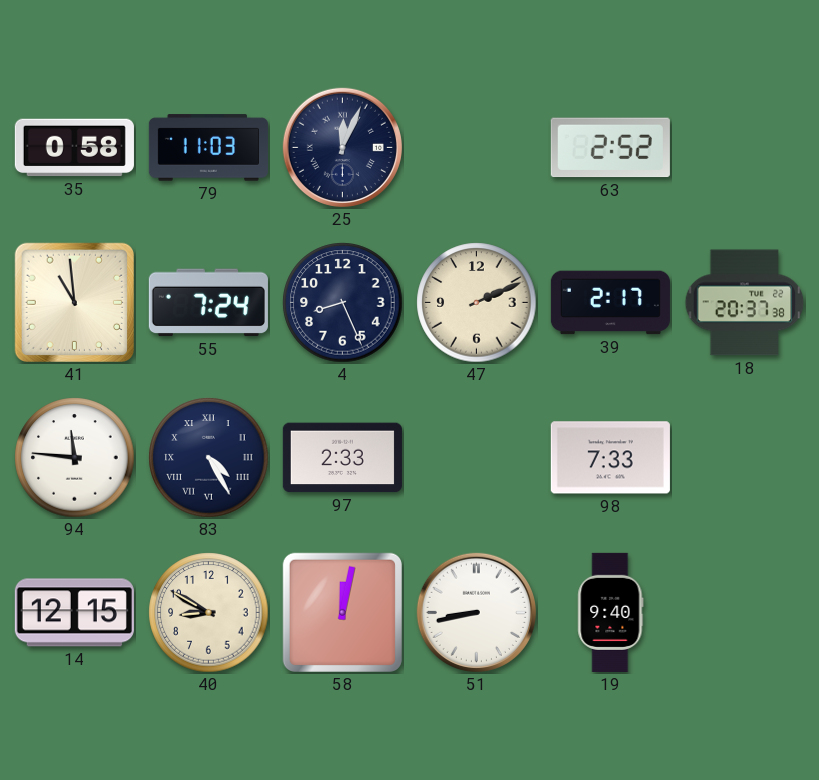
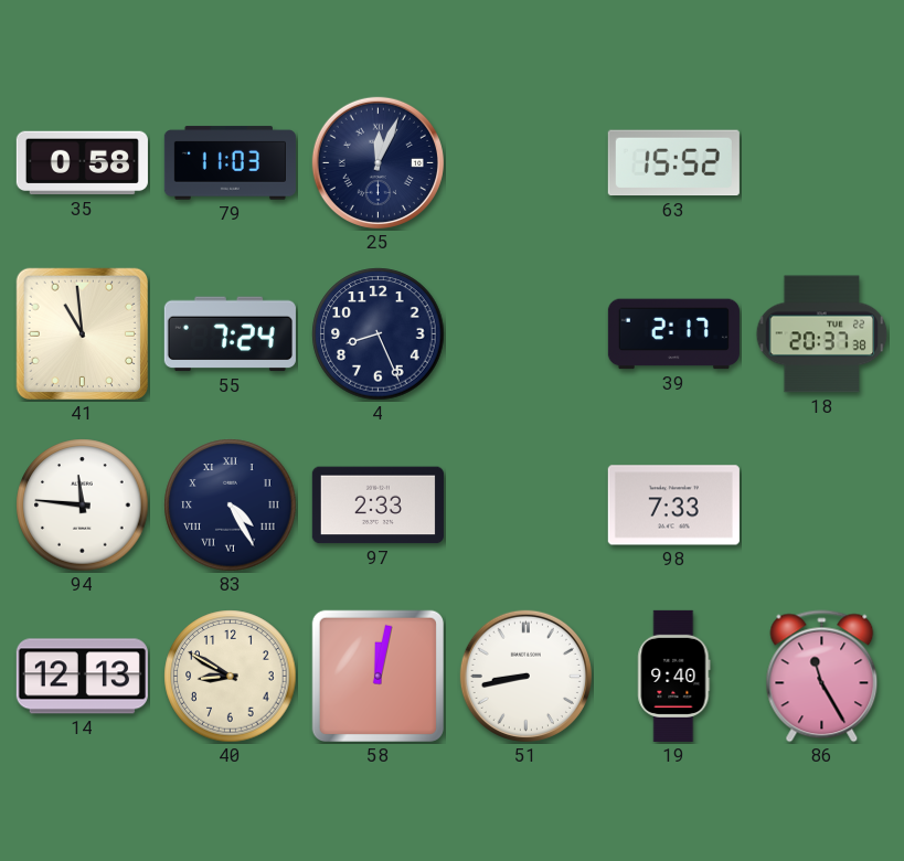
63: 2:52 -> 15:52 (673, 163)
47: 2:11 -> none (477, 303)
14: 12:15 -> 12:13 (82, 677)
86: none -> 11:25 (822, 677)
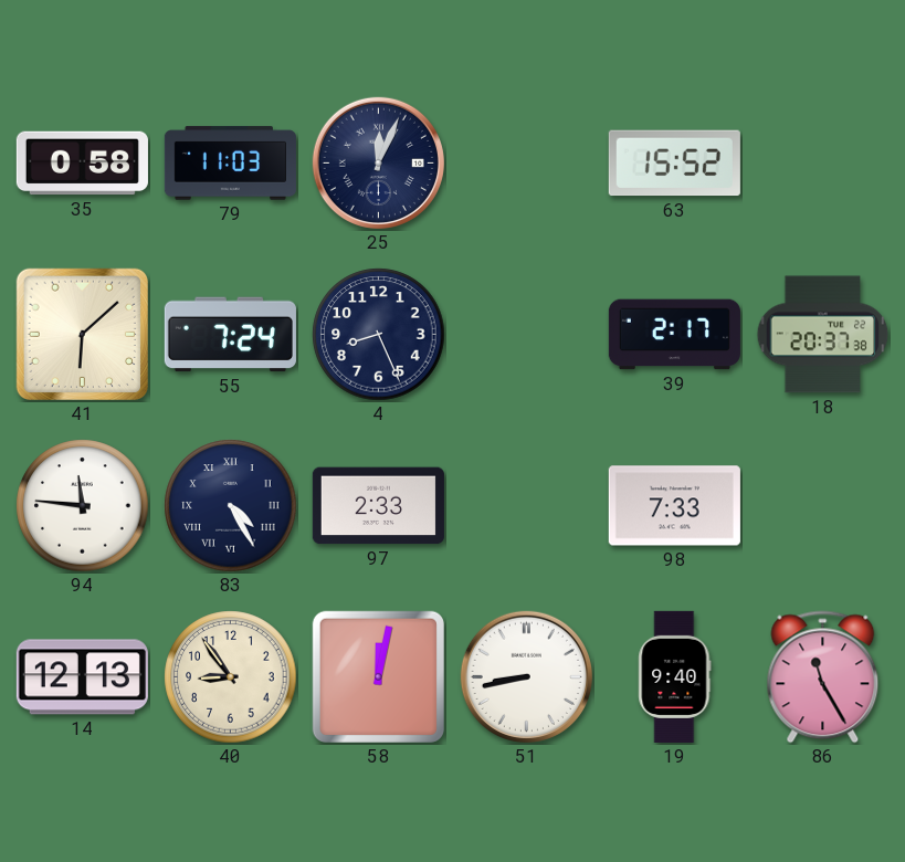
41: 10:59 -> 6:08 (82, 334)
40: 8:50 -> 8:54 (231, 677)
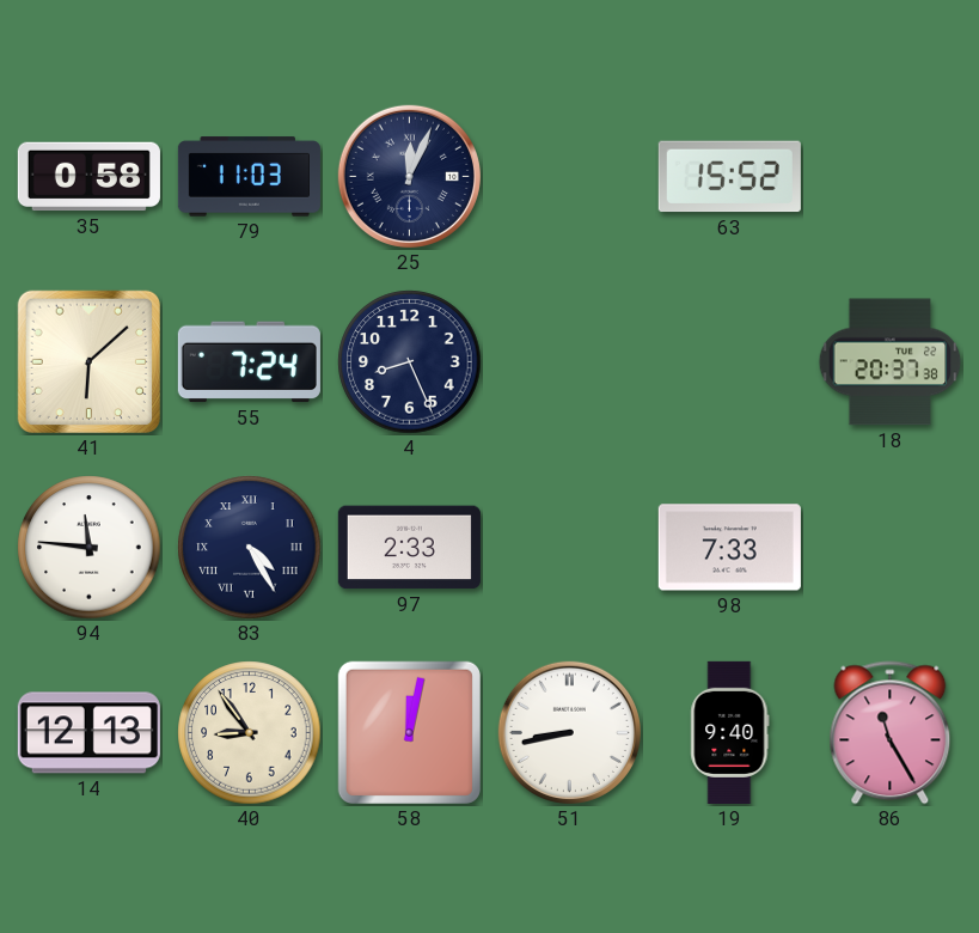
39: 2:17 -> none (674, 335)
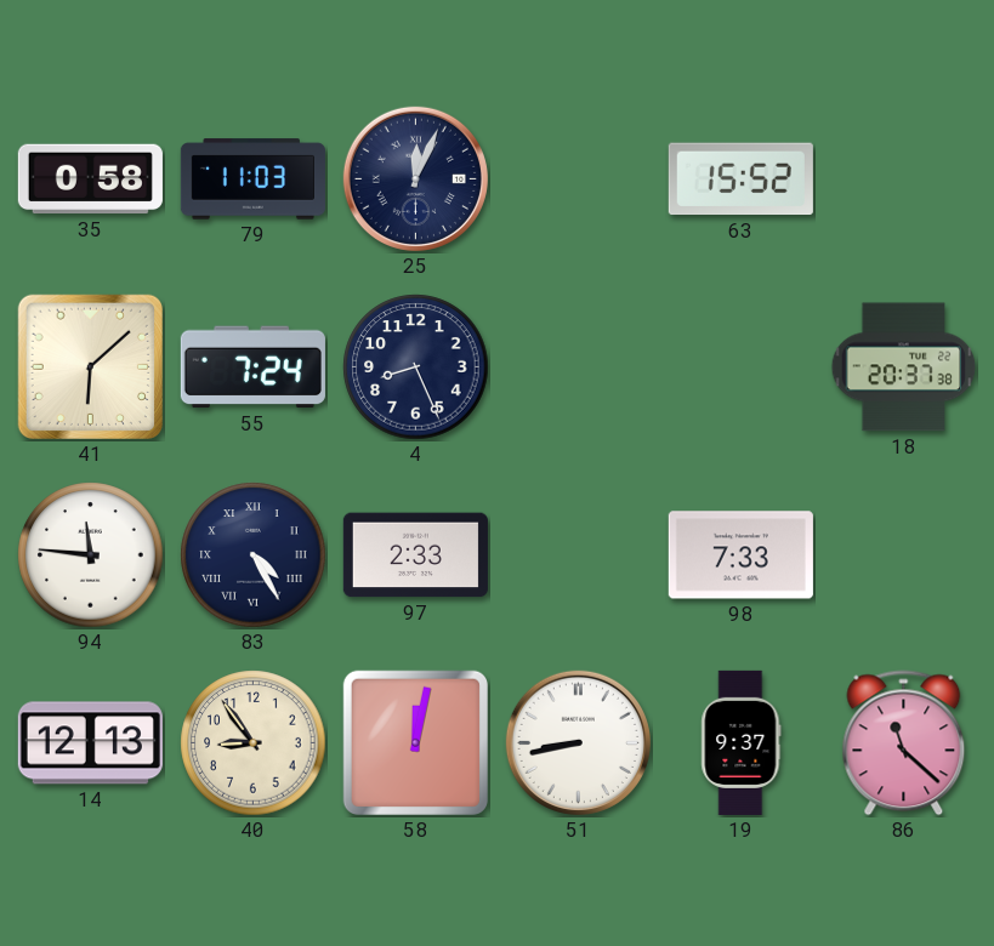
19: 9:40 -> 9:37 (742, 742)
86: 11:25 -> 11:22 (904, 743)
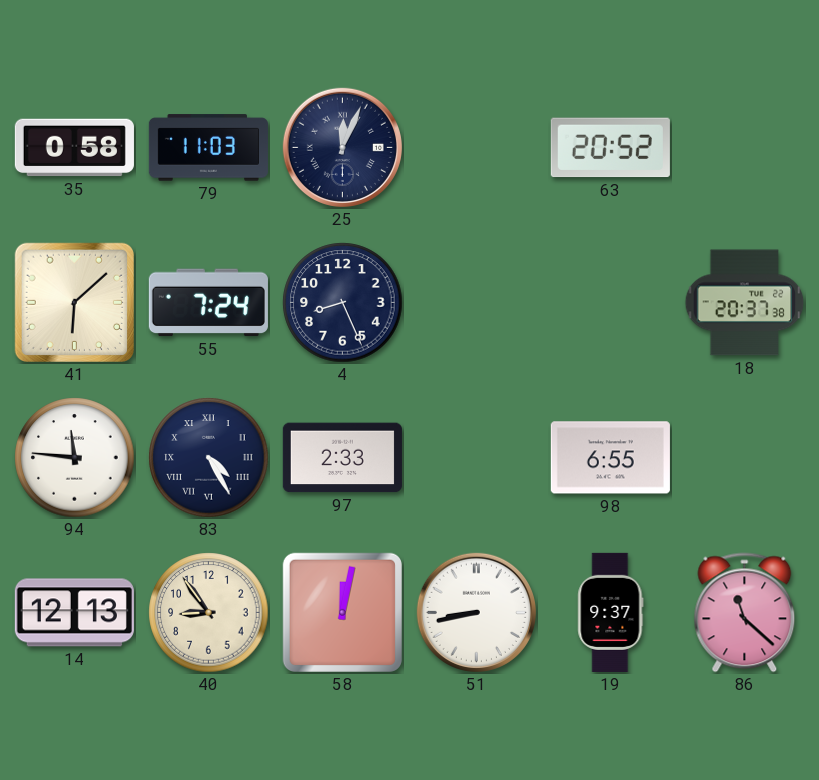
63: 15:52 -> 20:52 (610, 148)
98: 7:33 -> 6:55 (610, 458)
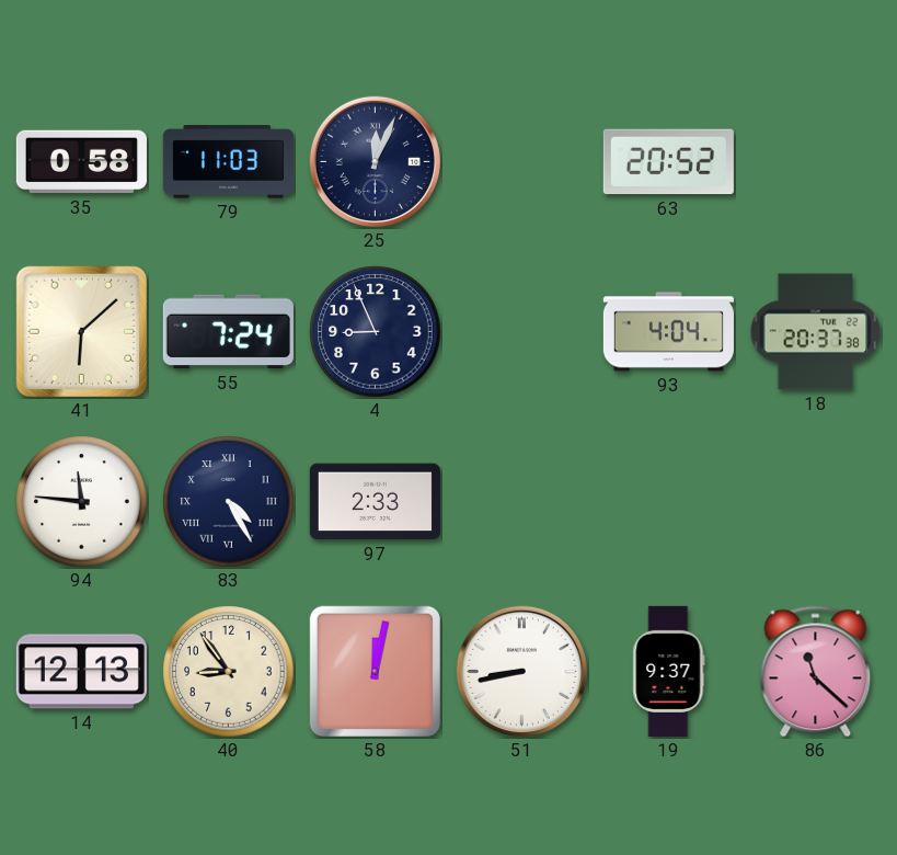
4: 8:26 -> 8:56 (376, 332)
93: none -> 4:04 (668, 332)
98: 6:55 -> none (610, 458)
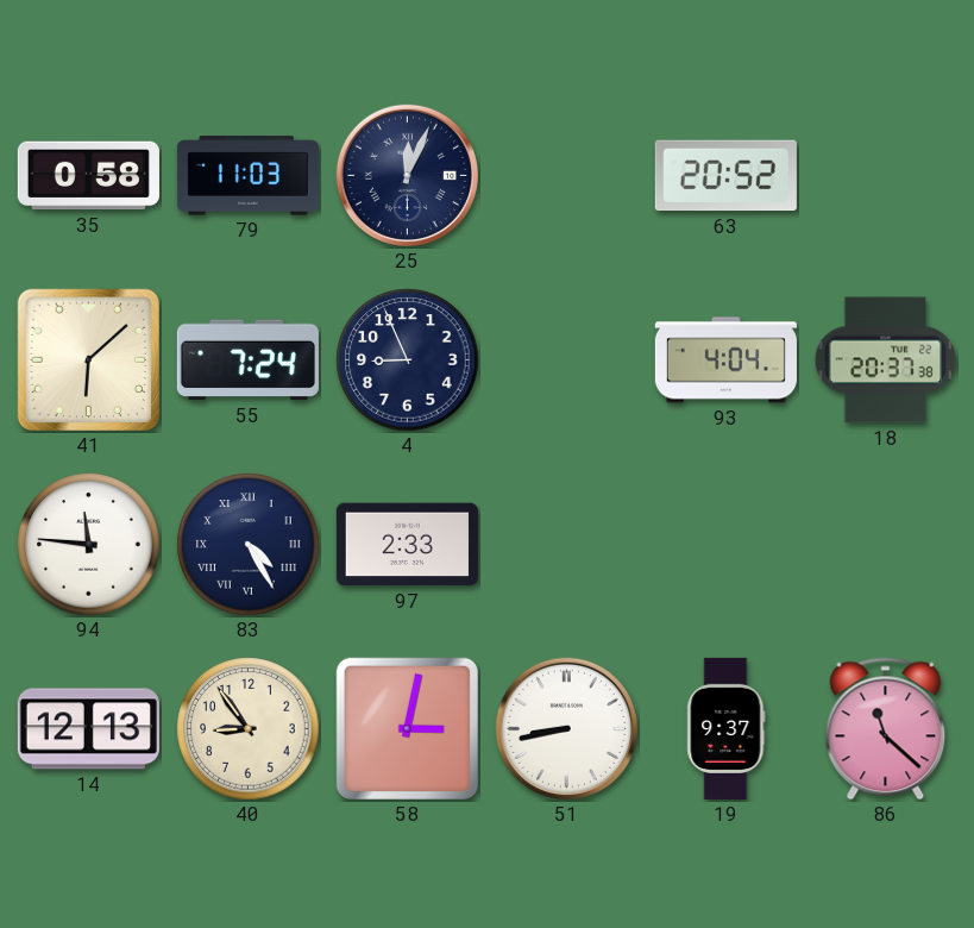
58: 12:02 -> 3:02 (407, 728)
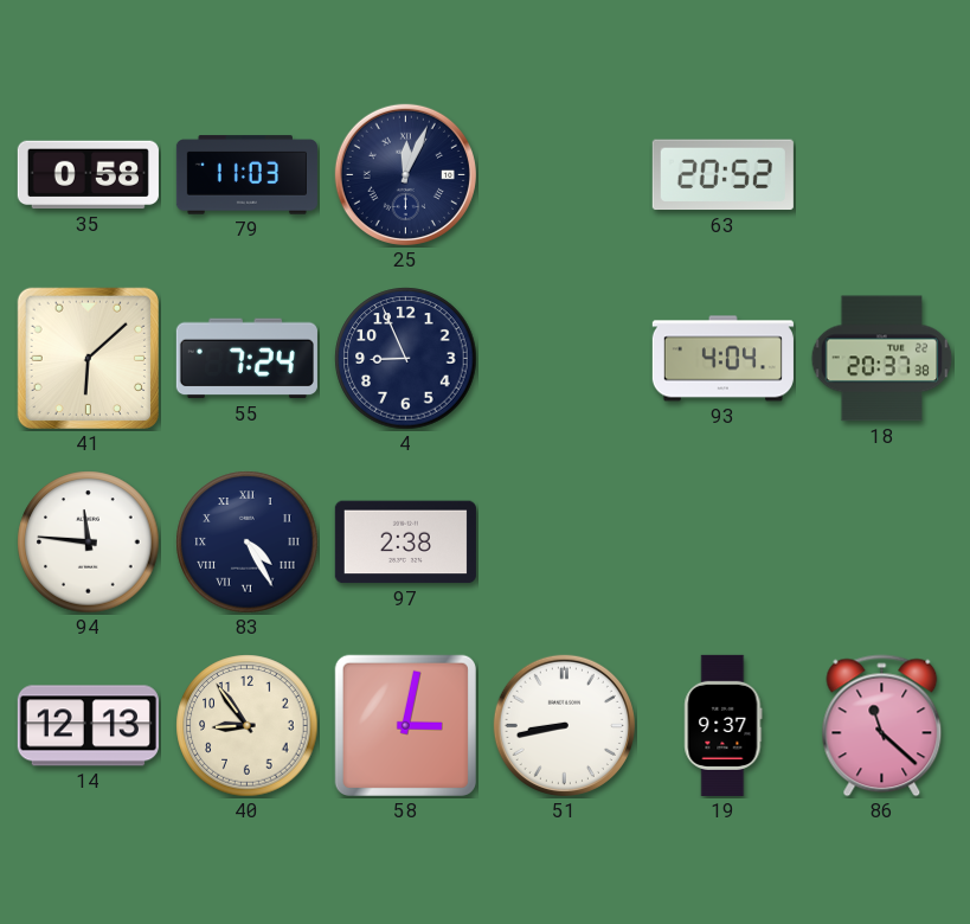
97: 2:33 -> 2:38 (405, 543)
